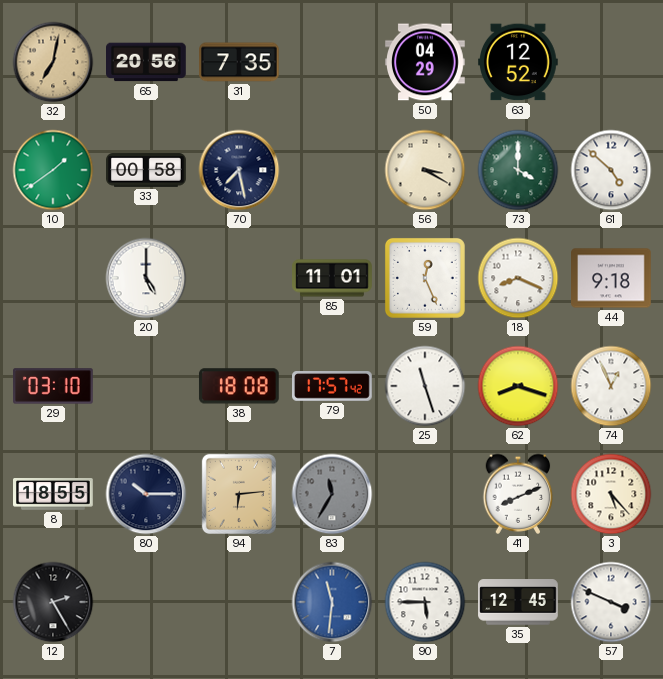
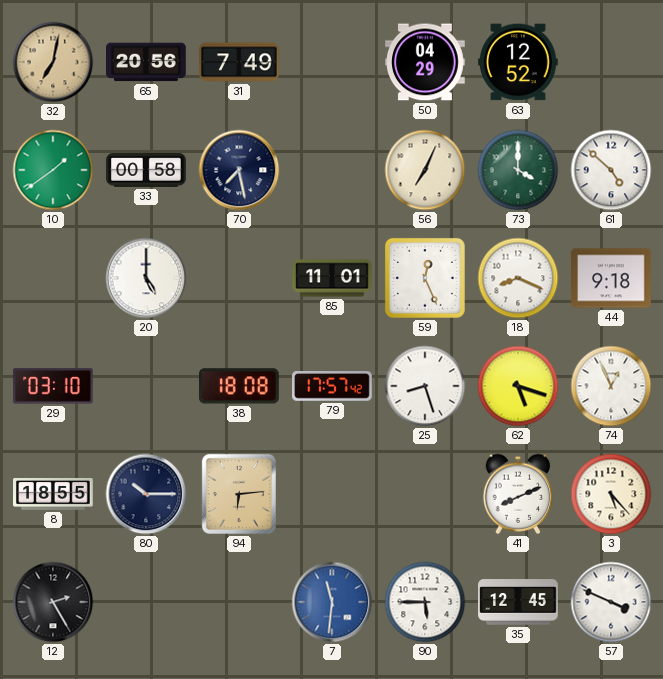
31: 7:35 -> 7:49 (240, 62)
56: 3:20 -> 7:04 (425, 170)
25: 11:27 -> 8:27 (425, 386)
62: 8:18 -> 5:18 (518, 386)
83: 11:35 -> none (332, 494)
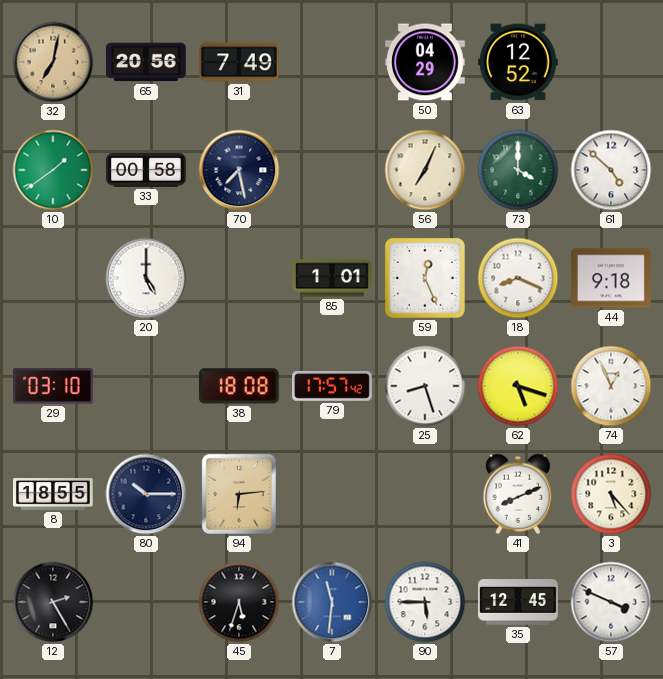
85: 11:01 -> 1:01 (332, 278)
45: none -> 5:33 (239, 602)
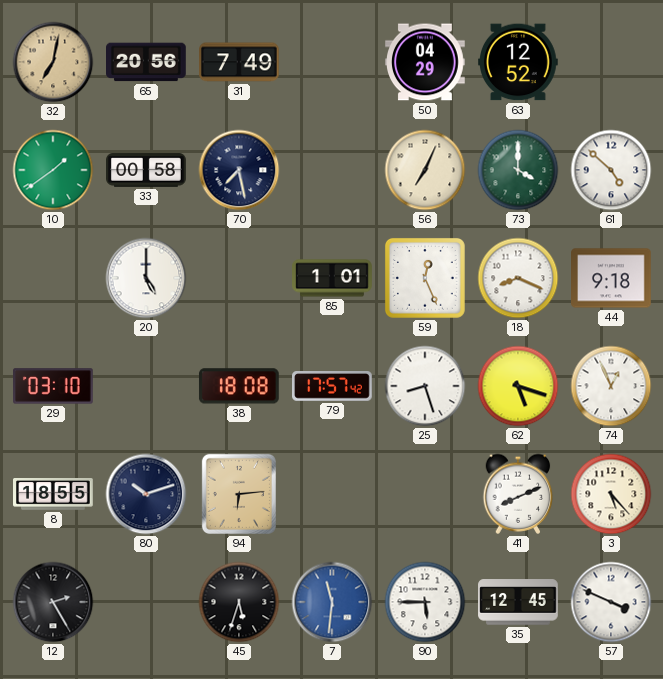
80: 10:15 -> 10:12 (146, 494)
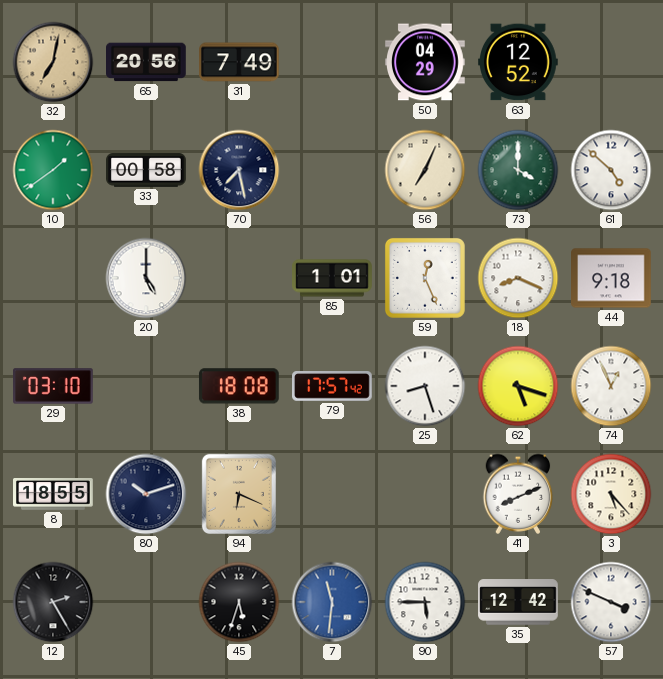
94: 6:14 -> 6:19 (239, 494)
35: 12:45 -> 12:42 (518, 602)
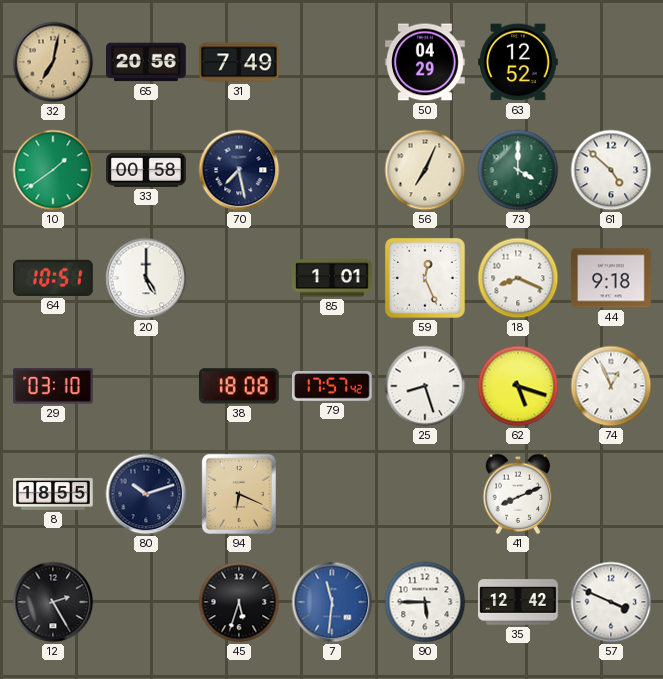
64: none -> 10:51 (53, 278)
3: 5:23 -> none (611, 494)
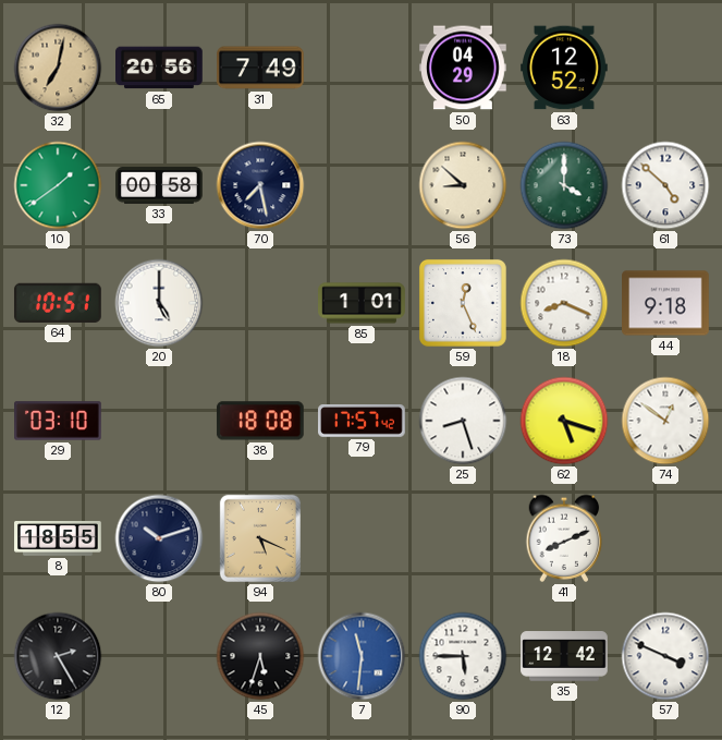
56: 7:04 -> 8:52 (463, 185)
74: 12:56 -> 12:51 (665, 421)
94: 6:19 -> 5:19 (260, 538)
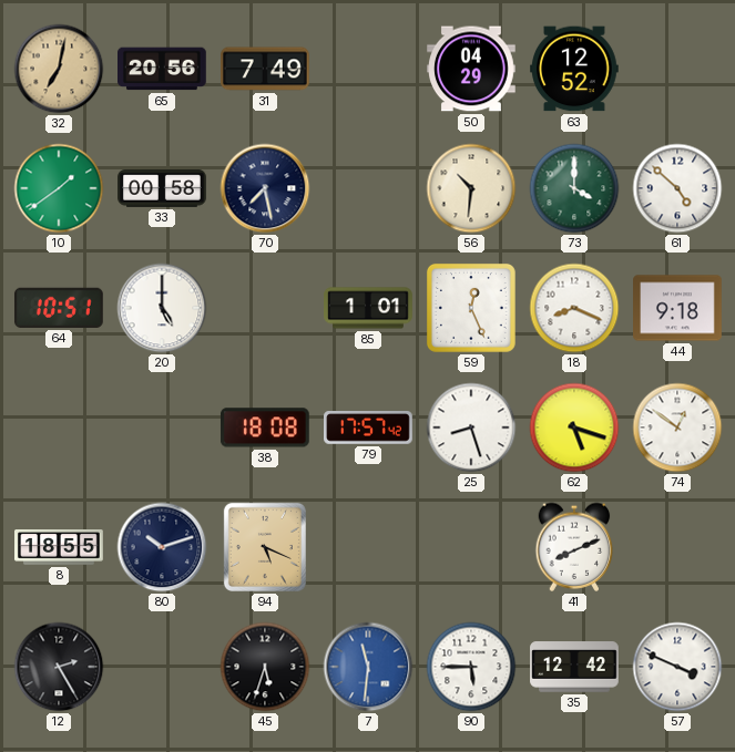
56: 8:52 -> 10:31 (471, 188)
29: 03:10 -> none (59, 421)
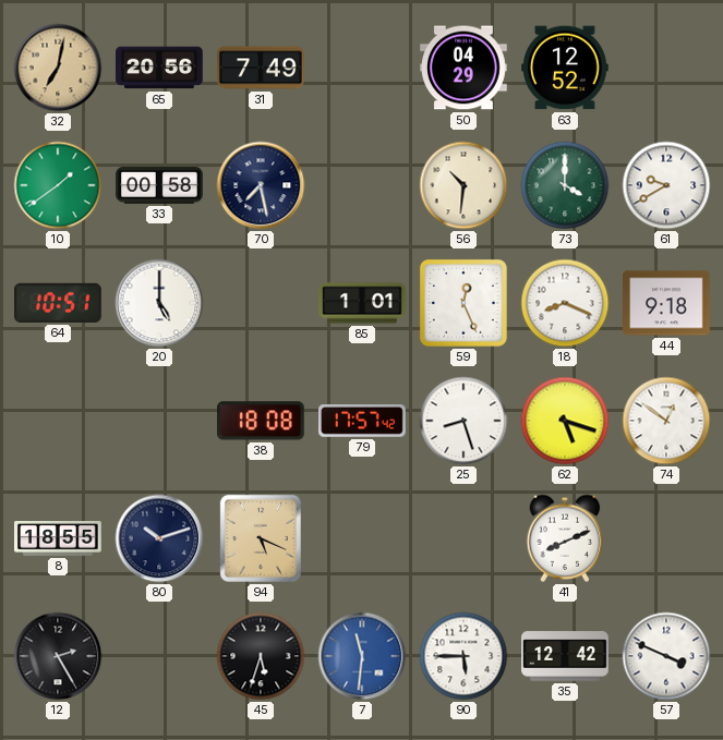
61: 4:52 -> 9:40 (666, 185)
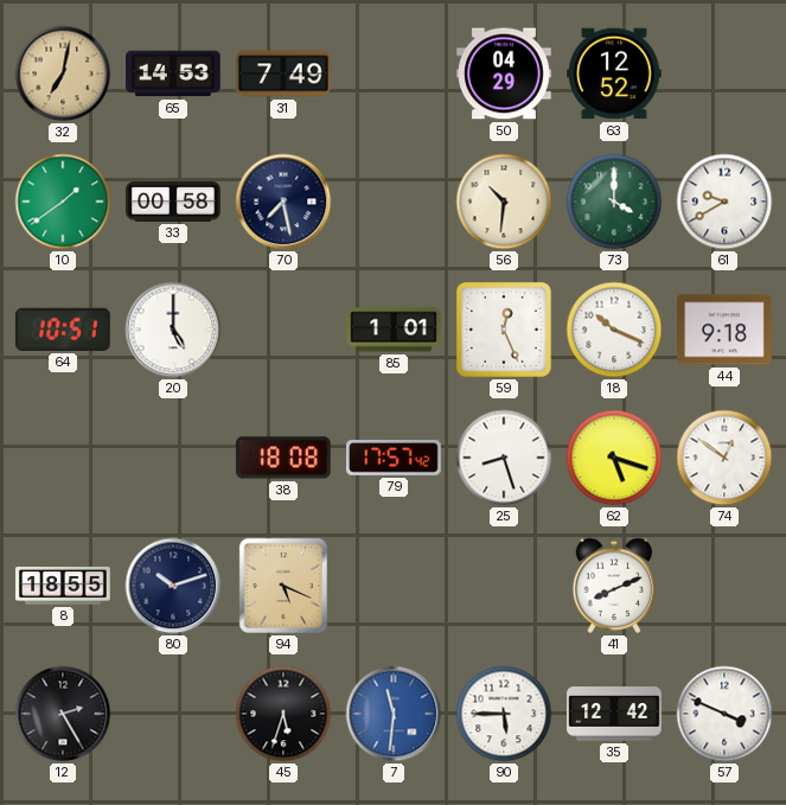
65: 20:56 -> 14:53 (174, 74)
18: 8:19 -> 10:19 (614, 330)
